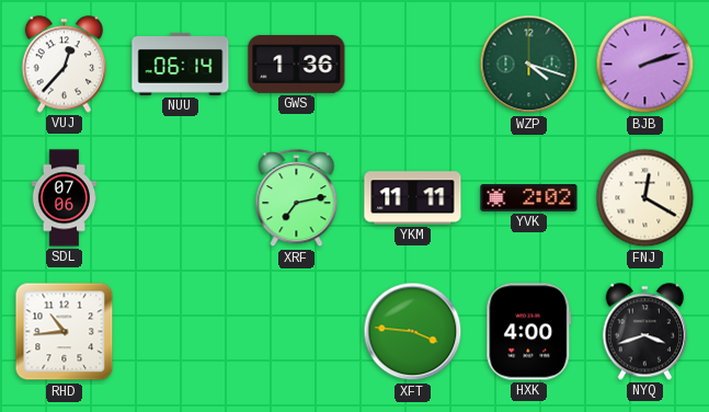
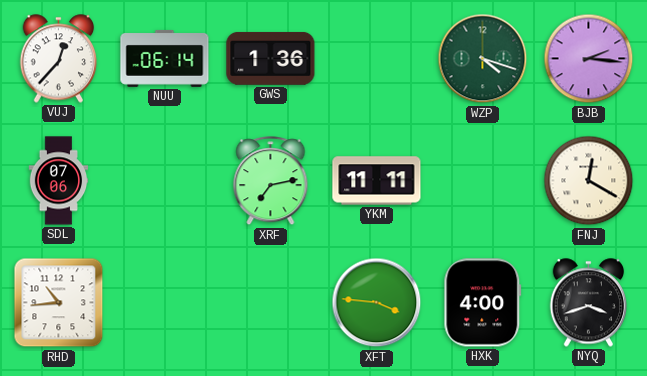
BJB: 2:12 -> 2:16 (589, 59)
YVK: 2:02 -> none (529, 198)
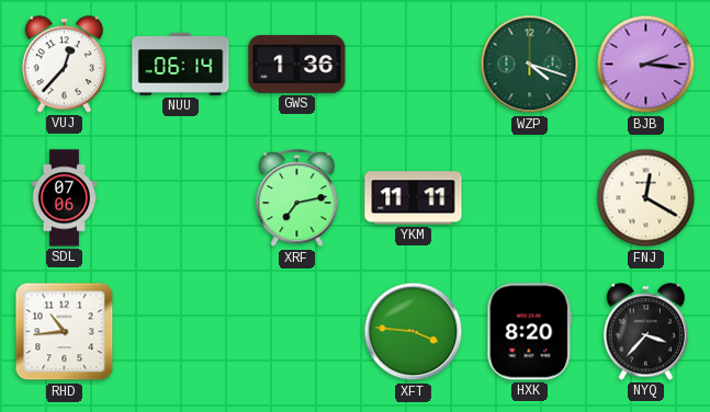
HXK: 4:00 -> 8:20 (530, 332)
NYQ: 3:42 -> 3:37 (646, 332)
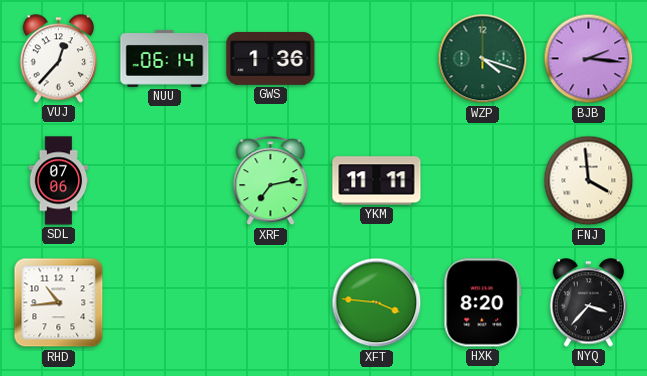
FNJ: 12:20 -> 3:59 (589, 181)
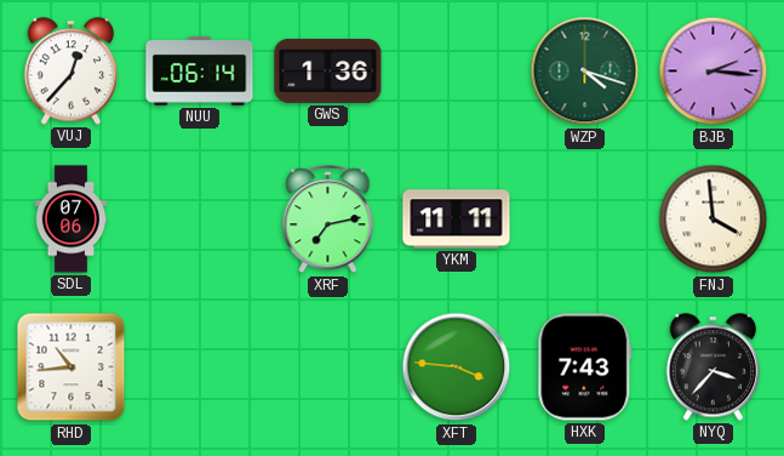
HXK: 8:20 -> 7:43 (585, 367)
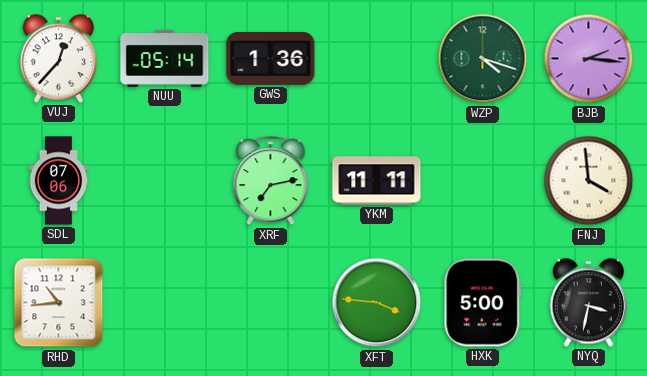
NUU: 06:14 -> 05:14 (165, 58)
HXK: 7:43 -> 5:00 (483, 303)
NYQ: 3:37 -> 3:32 (589, 303)
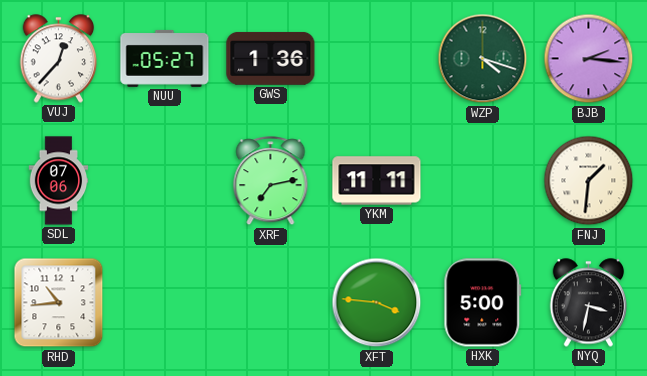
NUU: 05:14 -> 05:27 (165, 58)
FNJ: 3:59 -> 1:31 (589, 181)
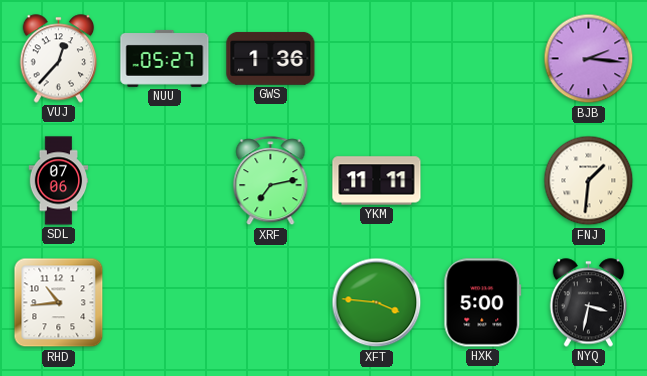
WZP: 4:18 -> none (483, 59)
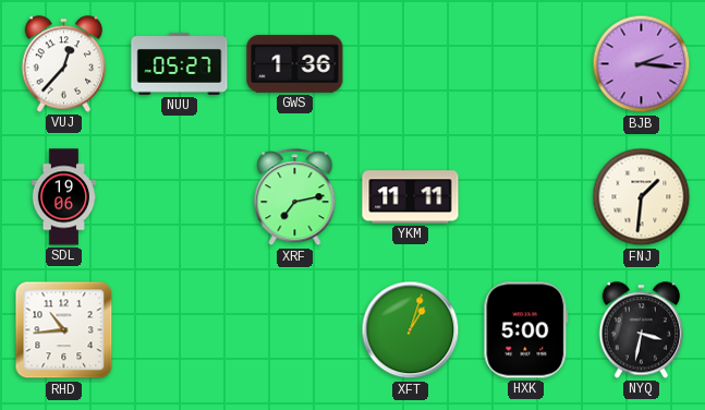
SDL: 07:06 -> 19:06 (64, 197)
XFT: 3:46 -> 1:03 (411, 330)
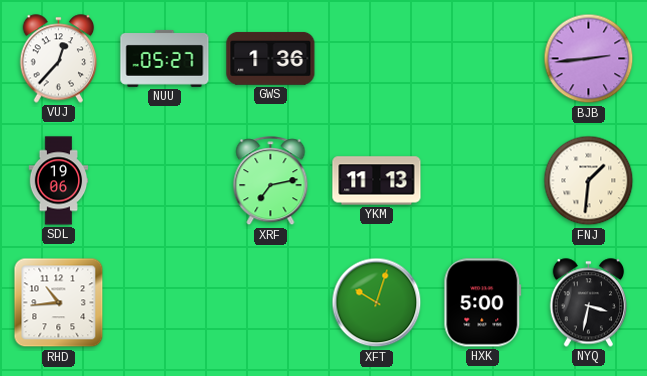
BJB: 2:16 -> 2:44 (589, 59)
YKM: 11:11 -> 11:13 (377, 181)
XFT: 1:03 -> 10:03 (377, 303)
